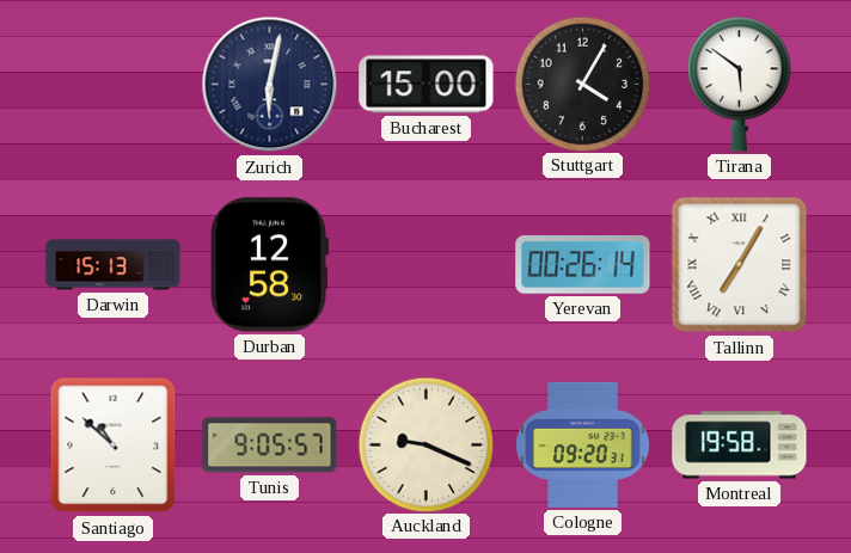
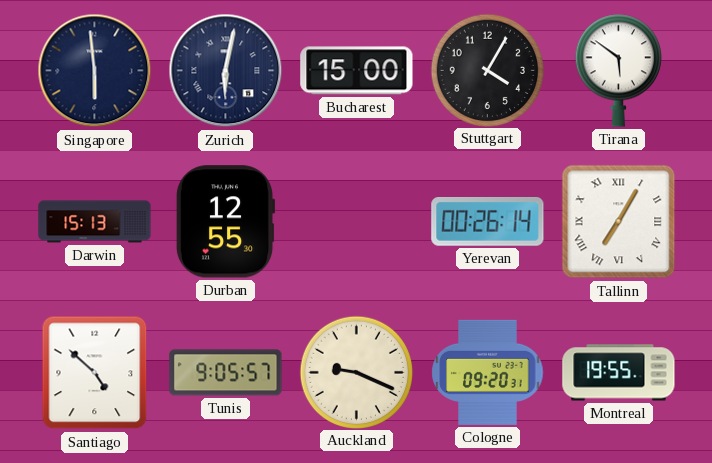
Singapore: none -> 5:59 (95, 71)
Durban: 12:58 -> 12:55 (225, 222)
Santiago: 10:52 -> 4:52 (95, 373)
Montreal: 19:58 -> 19:55 (619, 373)
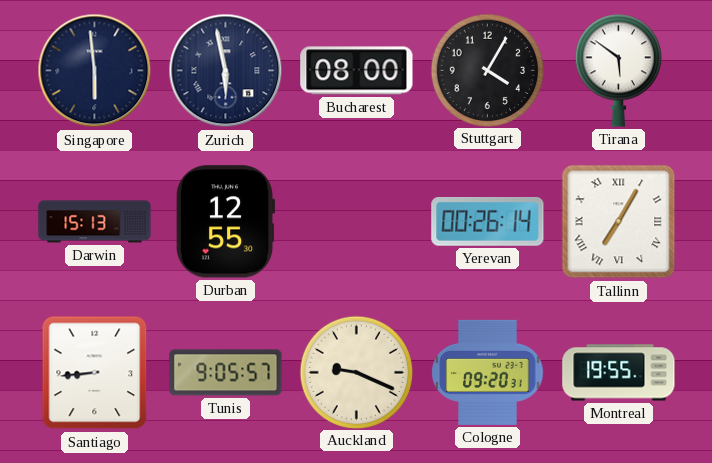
Zurich: 6:02 -> 5:58 (226, 71)
Bucharest: 15:00 -> 08:00 (357, 71)
Santiago: 4:52 -> 8:44 (95, 373)
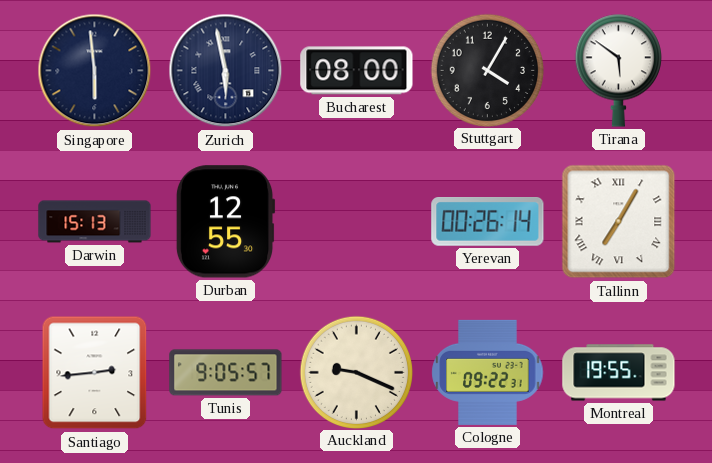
Santiago: 8:44 -> 2:44 (95, 373)
Cologne: 09:20 -> 09:22 (488, 372)
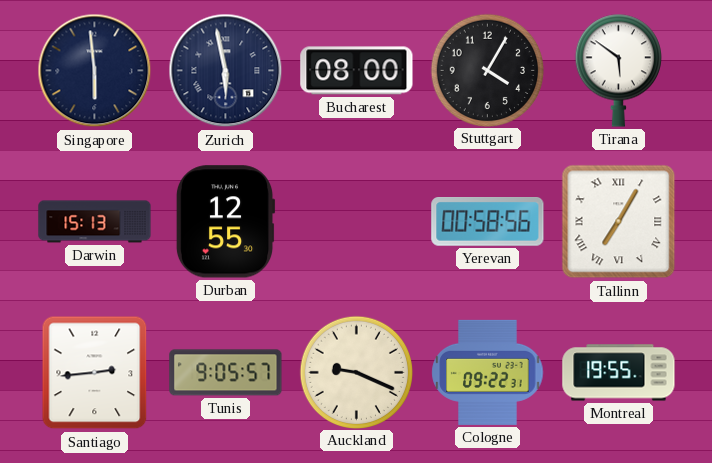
Yerevan: 00:26 -> 00:58 (488, 222)
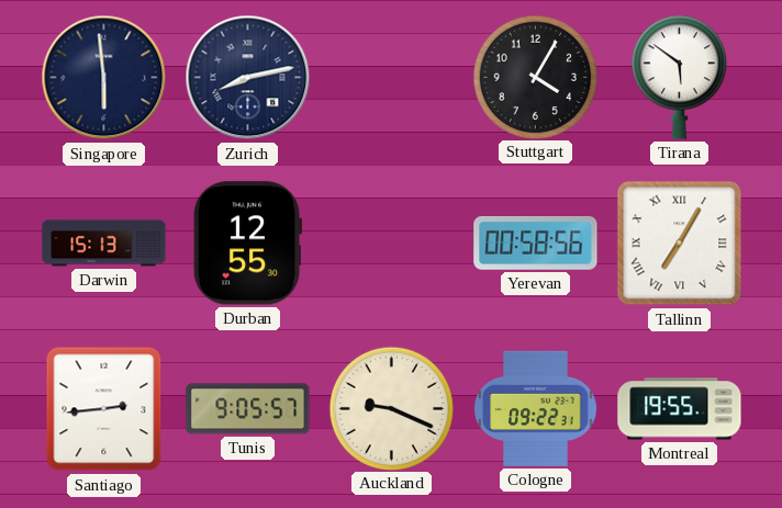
Zurich: 5:58 -> 8:13 (248, 78)
Bucharest: 08:00 -> none (357, 71)
